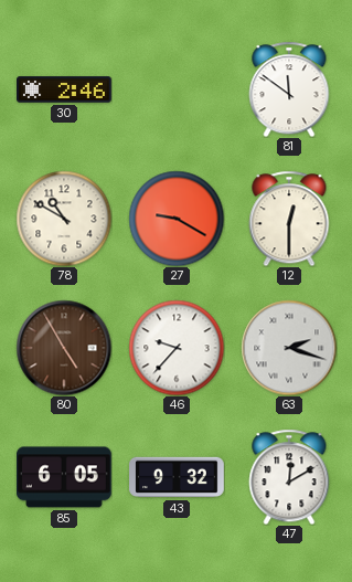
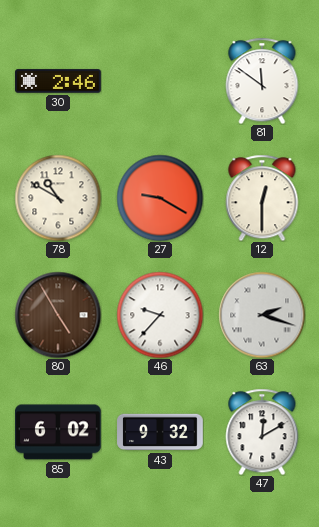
85: 6:05 -> 6:02 (59, 432)
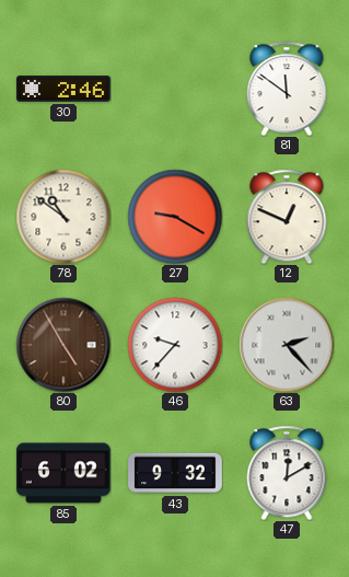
78: 10:50 -> 10:51 (63, 217)
12: 12:30 -> 12:49 (287, 217)
63: 2:18 -> 2:23 (287, 345)
